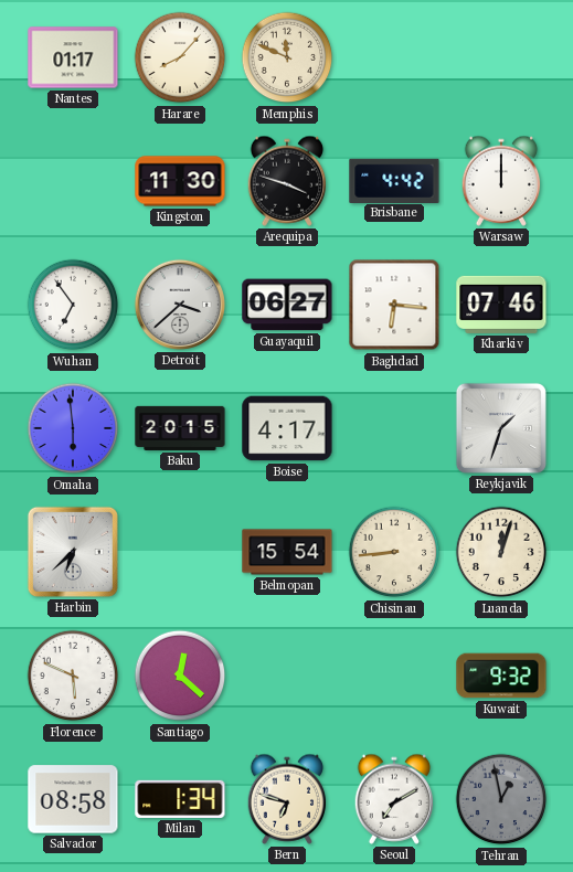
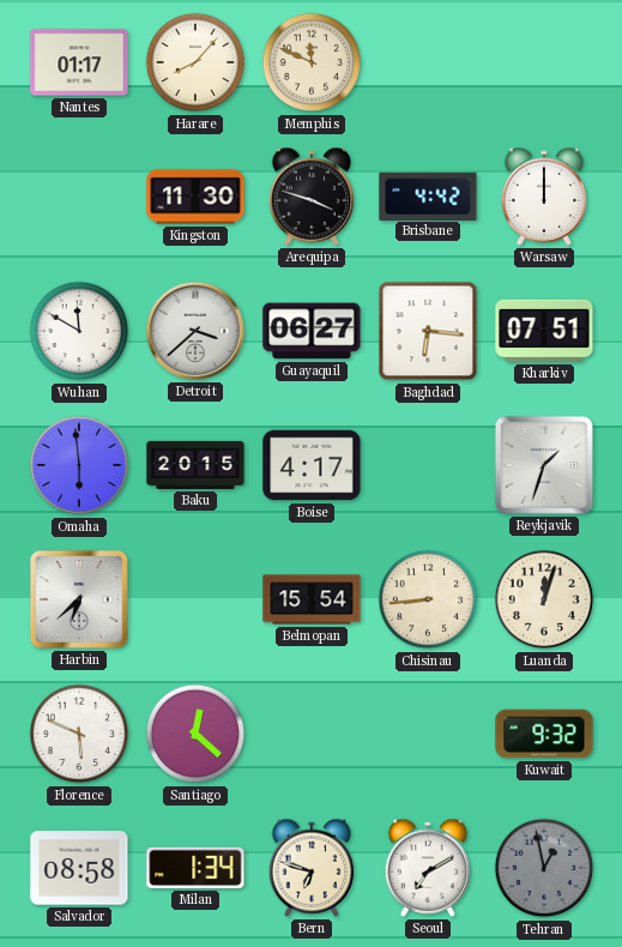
Wuhan: 6:54 -> 11:50 (79, 331)
Kharkiv: 07:46 -> 07:51 (544, 331)
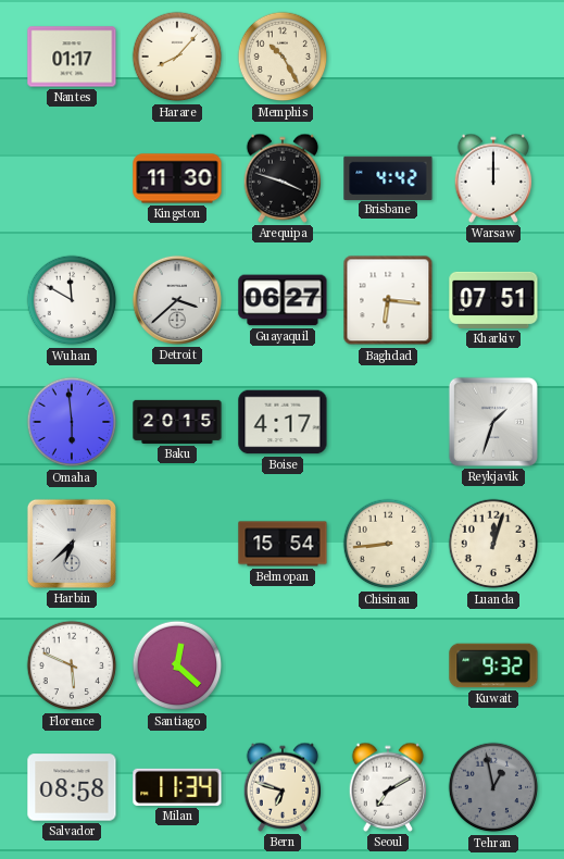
Memphis: 11:49 -> 10:25 (283, 57)
Milan: 1:34 -> 11:34 (177, 787)
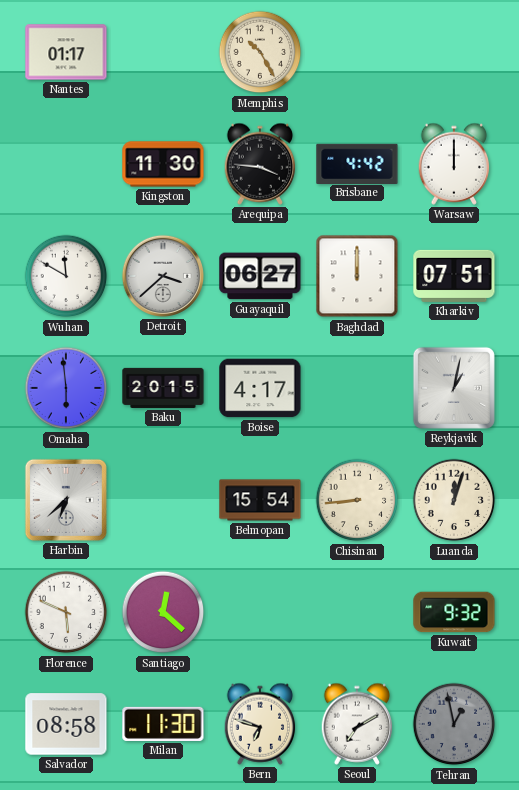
Harare: 8:07 -> none (177, 57)
Arequipa: 3:48 -> 3:46 (260, 164)
Baghdad: 6:16 -> 12:00 (357, 276)
Reykjavik: 1:33 -> 1:02 (454, 388)
Milan: 11:34 -> 11:30 (163, 724)
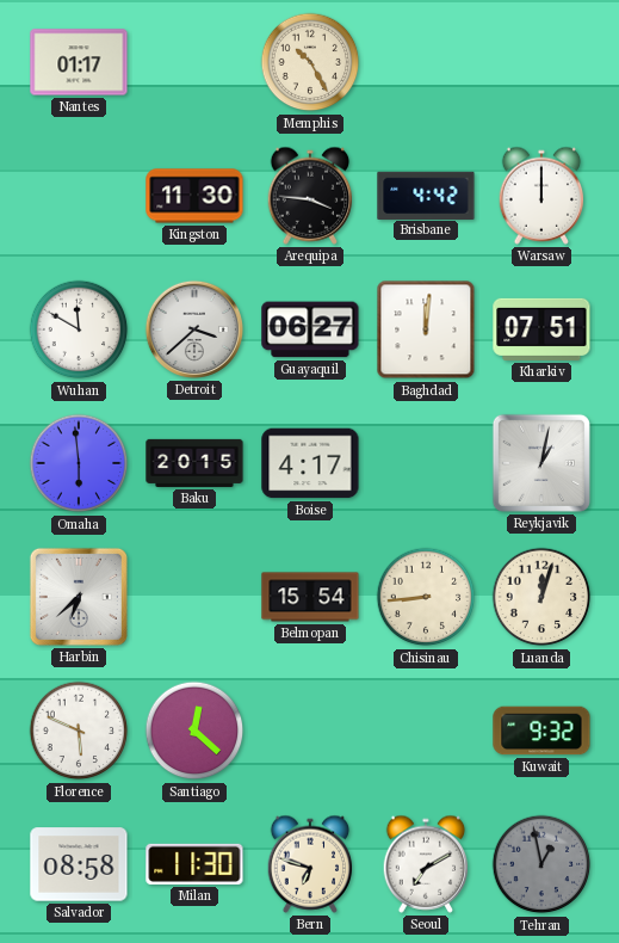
Baghdad: 12:00 -> 12:01 (426, 329)
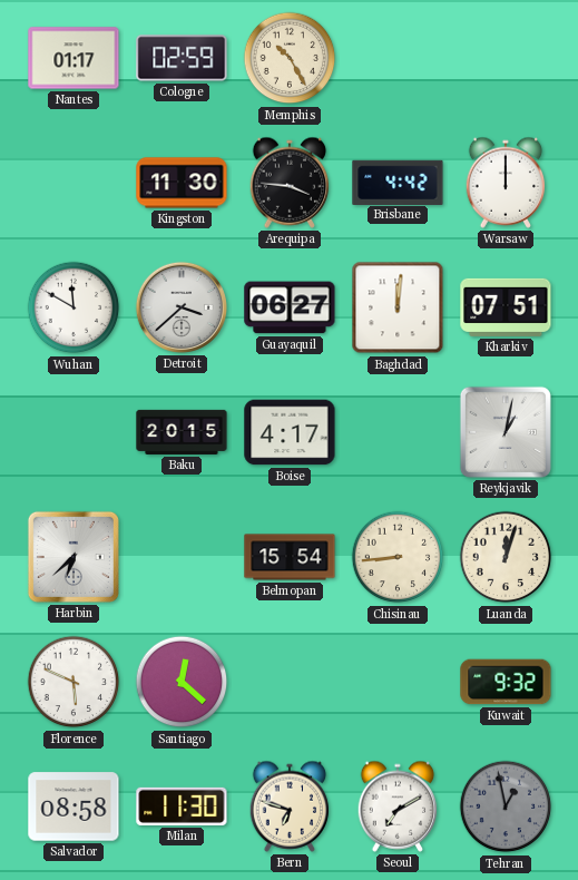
Cologne: none -> 02:59 (182, 58)
Omaha: 5:59 -> none (79, 463)
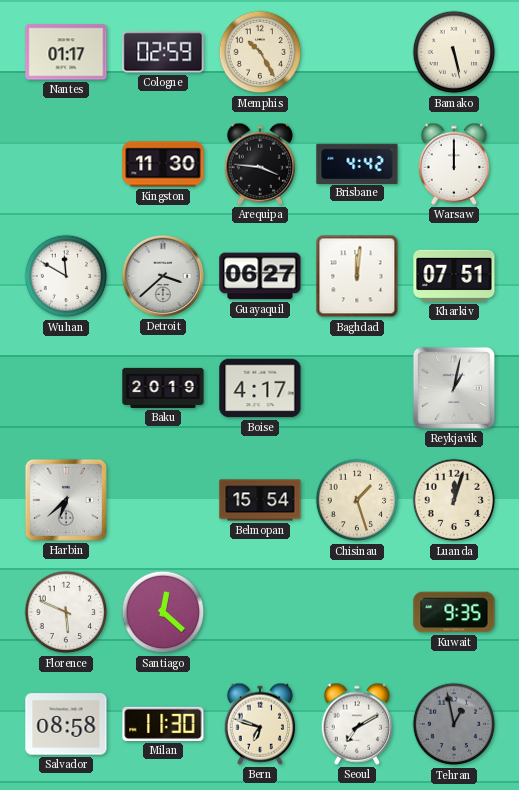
Bamako: none -> 5:28 (454, 52)
Baku: 20:15 -> 20:19 (163, 388)
Chisinau: 8:44 -> 1:27 (357, 500)
Kuwait: 9:32 -> 9:35 (454, 612)
